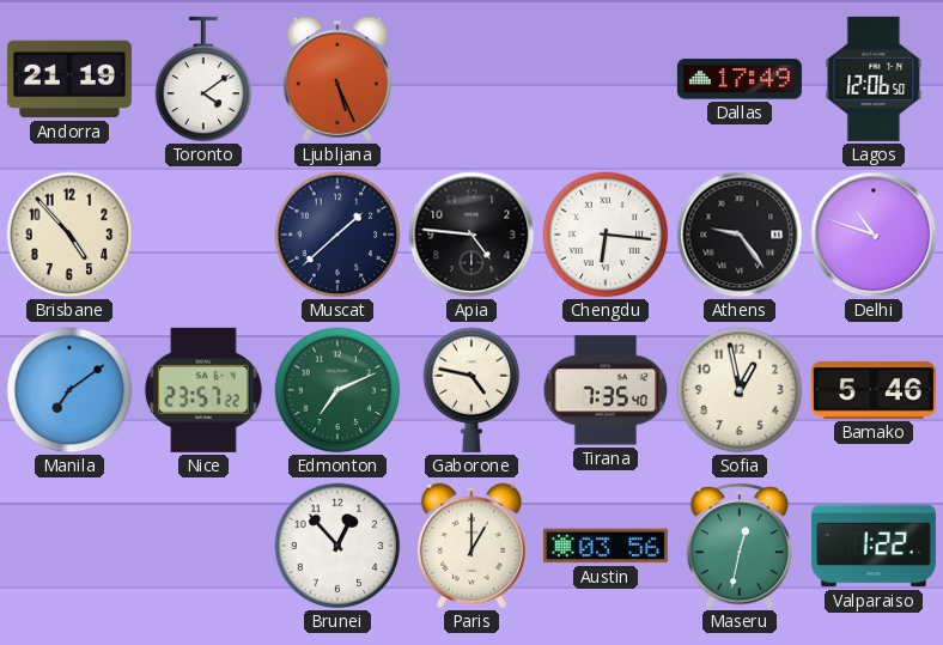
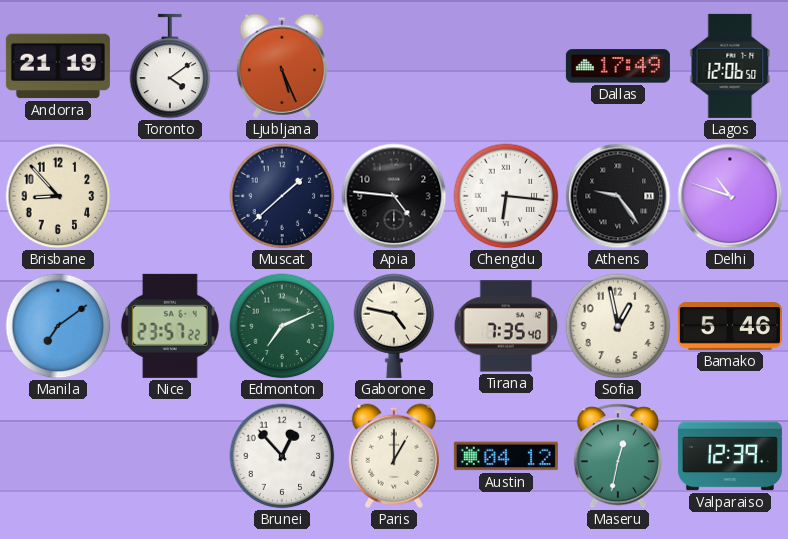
Brisbane: 4:53 -> 8:53 (58, 196)
Austin: 03:56 -> 04:12 (506, 456)
Valparaiso: 1:22 -> 12:39 (730, 456)
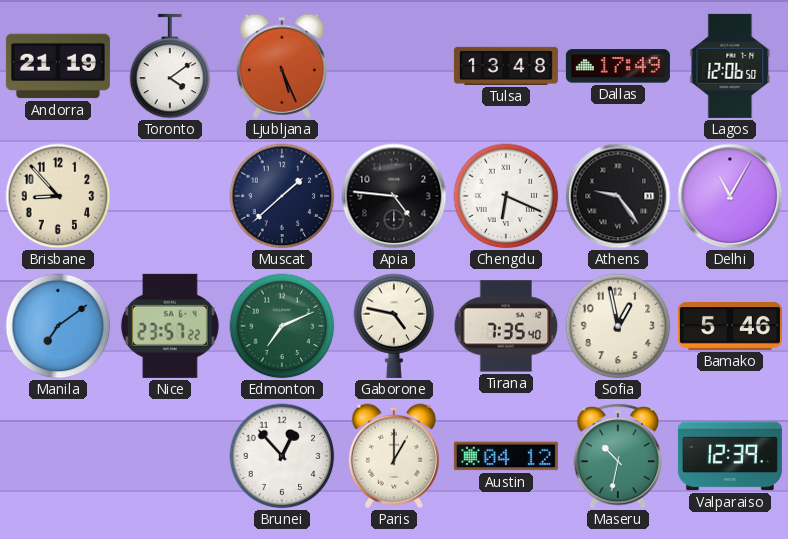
Tulsa: none -> 13:48 (506, 66)
Chengdu: 6:16 -> 6:19 (506, 196)
Delhi: 10:48 -> 11:05 (730, 196)
Maseru: 12:32 -> 10:32 (618, 456)
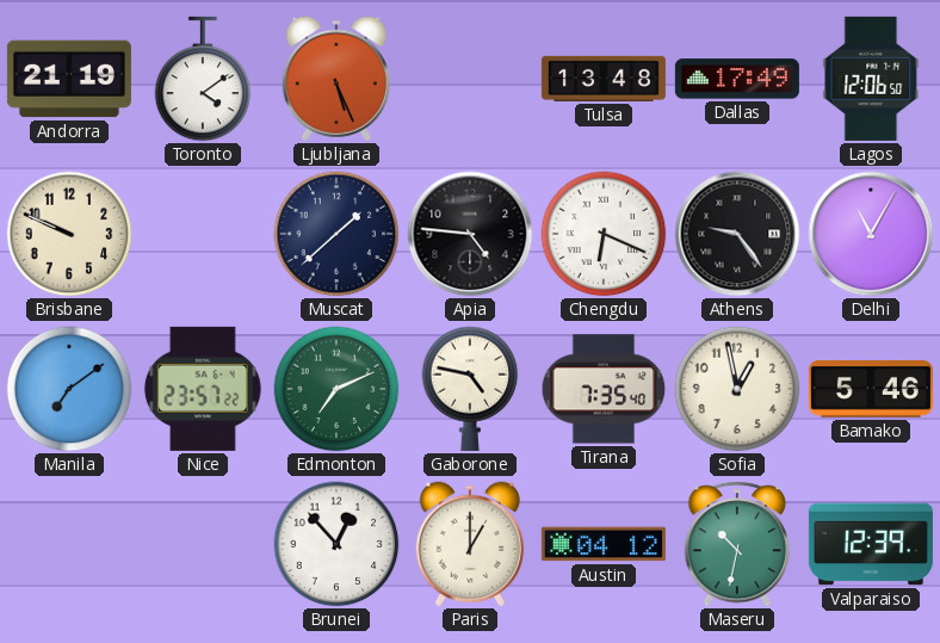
Brisbane: 8:53 -> 9:49 (69, 234)
